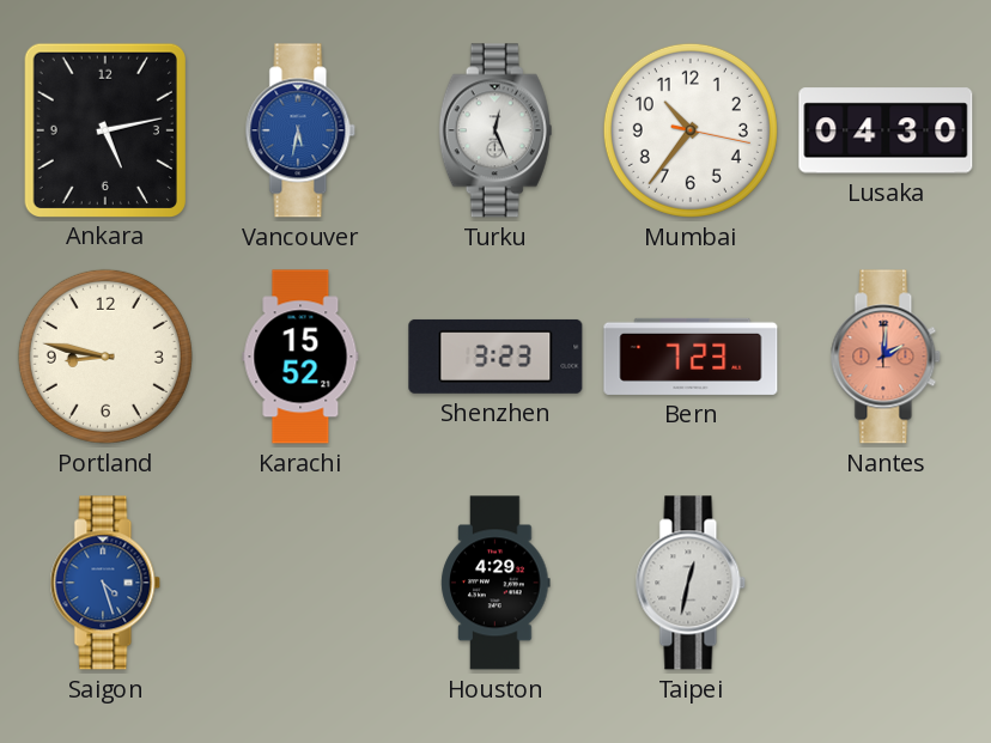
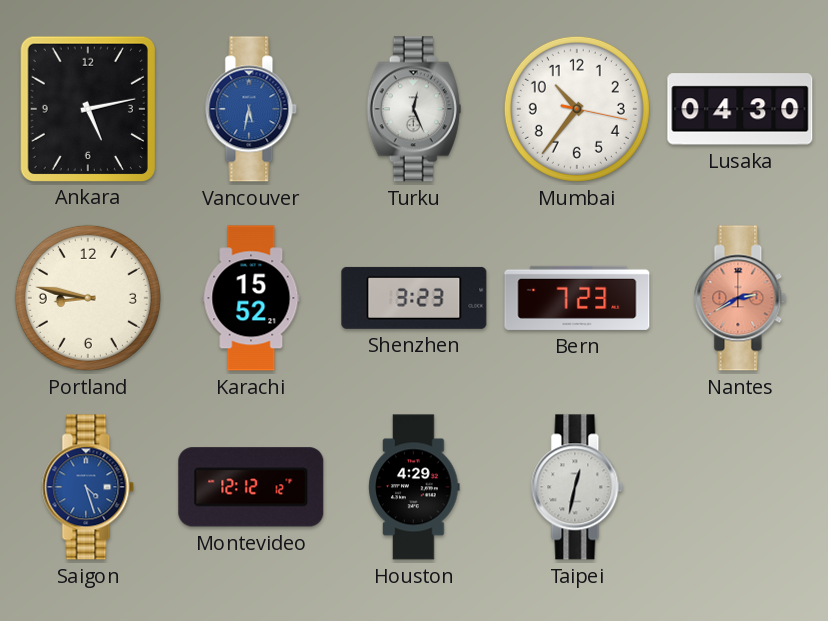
Nantes: 2:01 -> 2:40 (740, 298)
Montevideo: none -> 12:12 (251, 487)
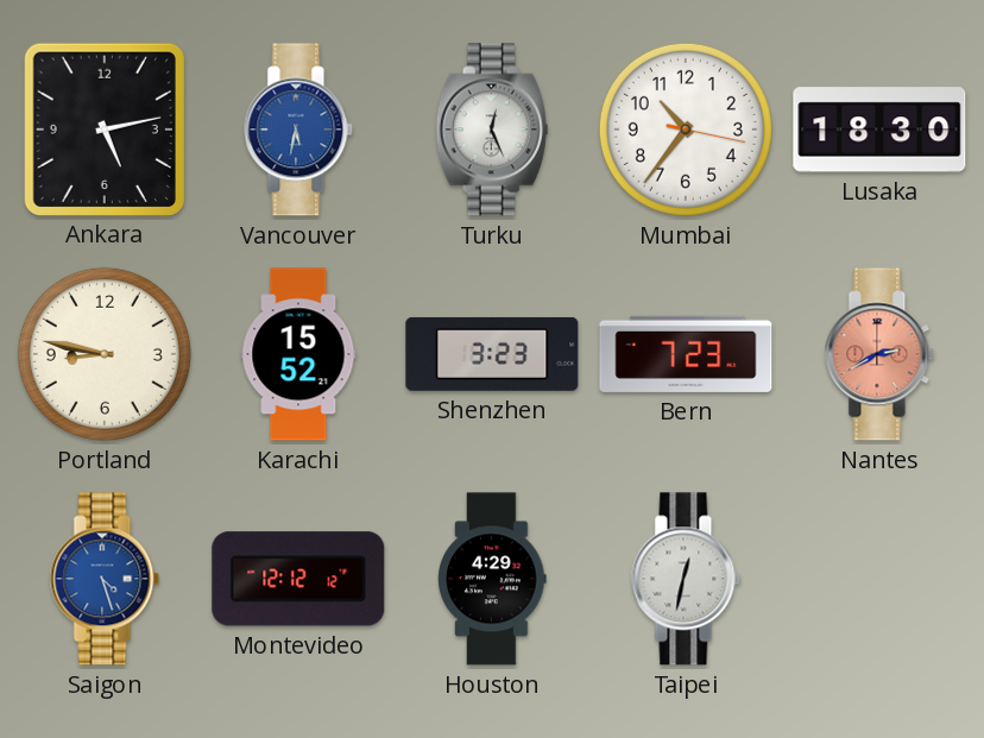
Lusaka: 04:30 -> 18:30 (879, 130)
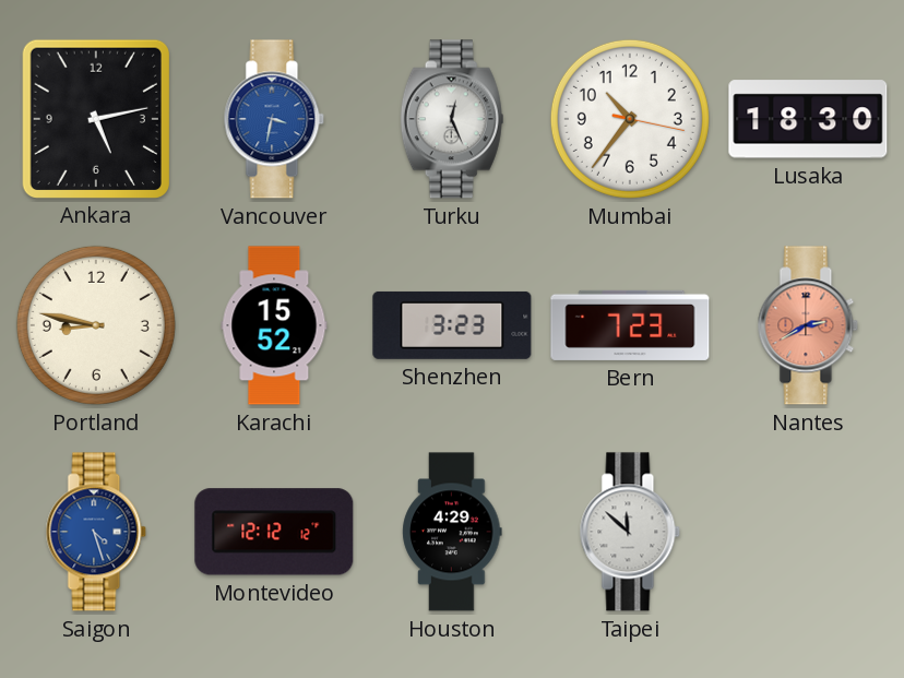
Vancouver: 5:32 -> 3:32 (274, 119)
Taipei: 12:32 -> 11:52 (630, 532)
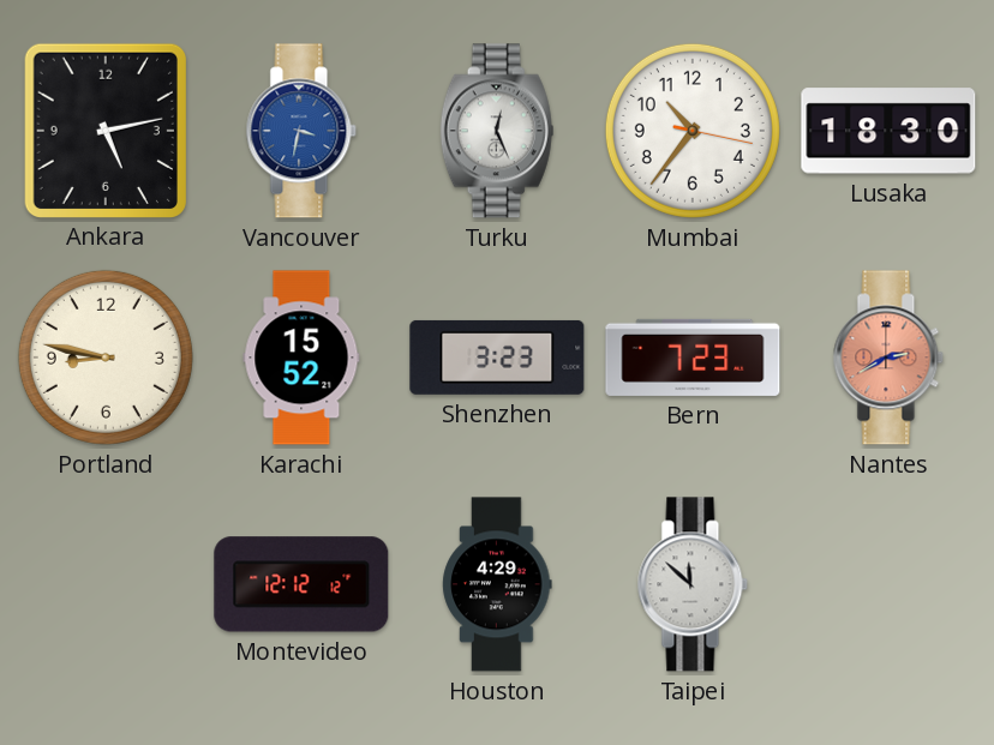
Saigon: 4:27 -> none (96, 532)
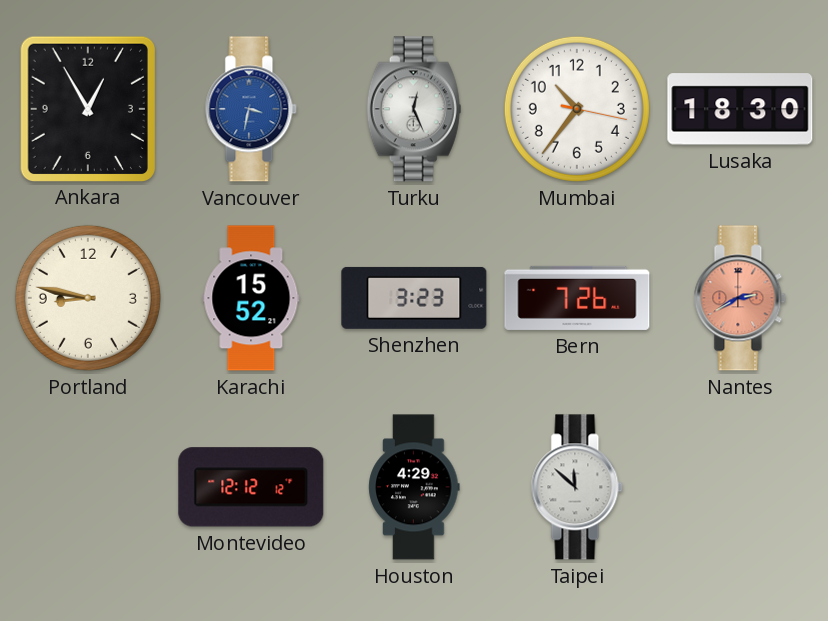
Ankara: 5:13 -> 12:55 (87, 108)
Bern: 7:23 -> 7:26 (577, 298)
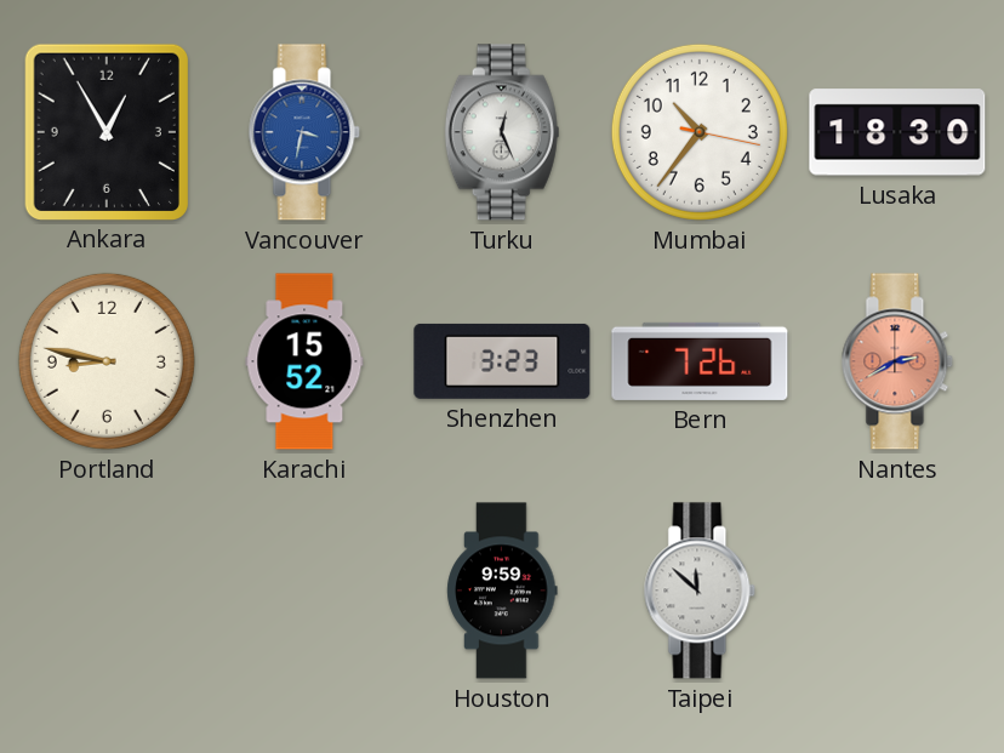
Montevideo: 12:12 -> none (251, 487)
Houston: 4:29 -> 9:59 (502, 591)
